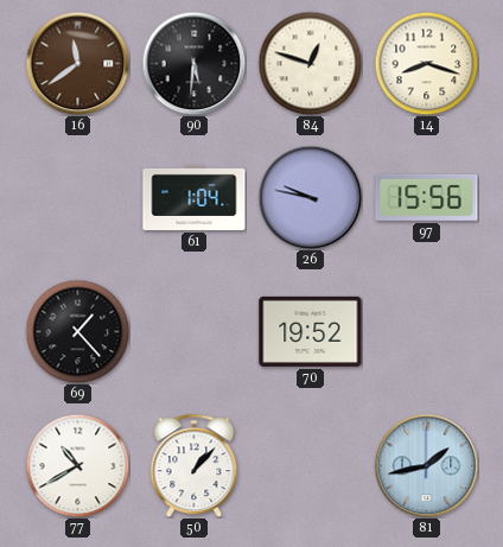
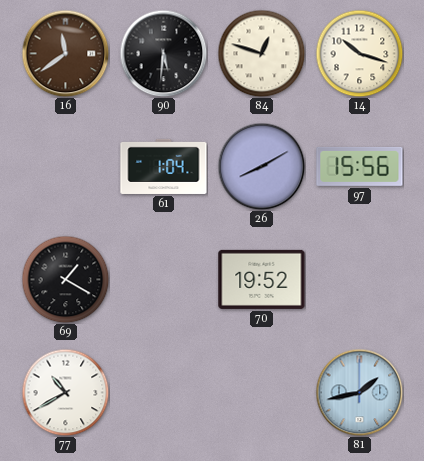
14: 8:18 -> 10:18 (359, 53)
26: 9:47 -> 8:10 (261, 166)
69: 1:23 -> 1:20 (65, 279)
50: 1:07 -> none (195, 465)
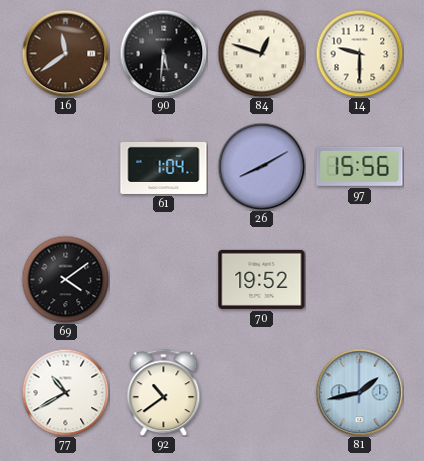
14: 10:18 -> 9:30 (359, 53)
69: 1:20 -> 4:09 (65, 279)
92: none -> 10:39 (164, 392)
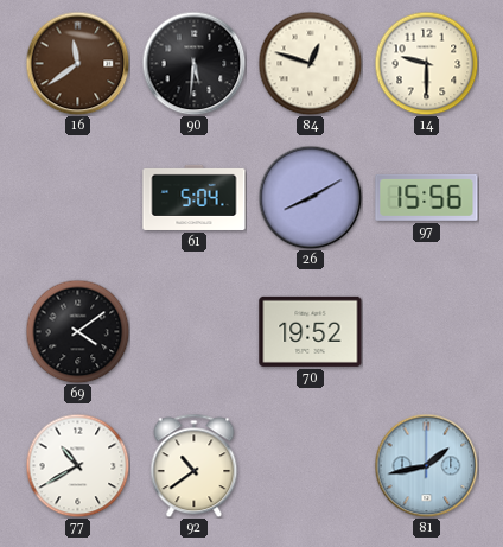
61: 1:04 -> 5:04 (195, 197)
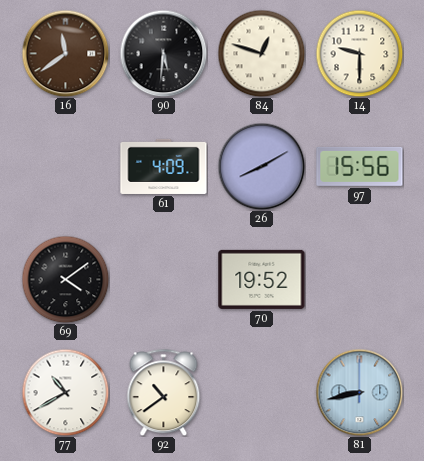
61: 5:04 -> 4:09 (164, 166)
81: 1:43 -> 8:43 (359, 392)
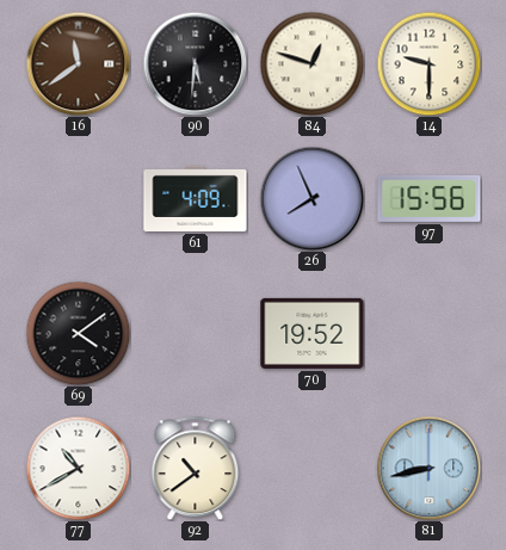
26: 8:10 -> 7:56 (311, 198)
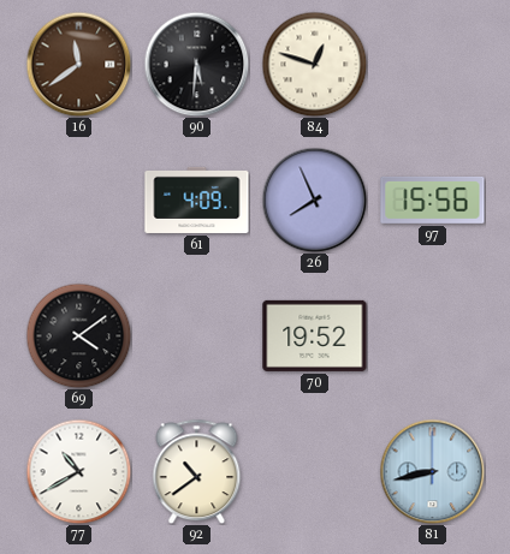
14: 9:30 -> none (428, 63)
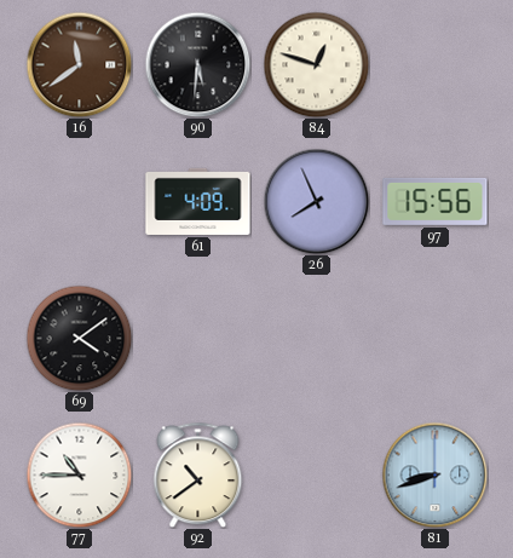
70: 19:52 -> none (315, 335)
77: 10:40 -> 10:45 (79, 474)
81: 8:43 -> 8:42 (434, 474)
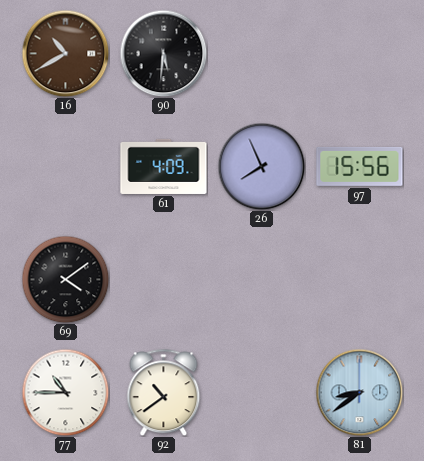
16: 11:39 -> 10:40 (65, 53)
84: 12:48 -> none (316, 64)
81: 8:42 -> 8:39 (359, 392)
